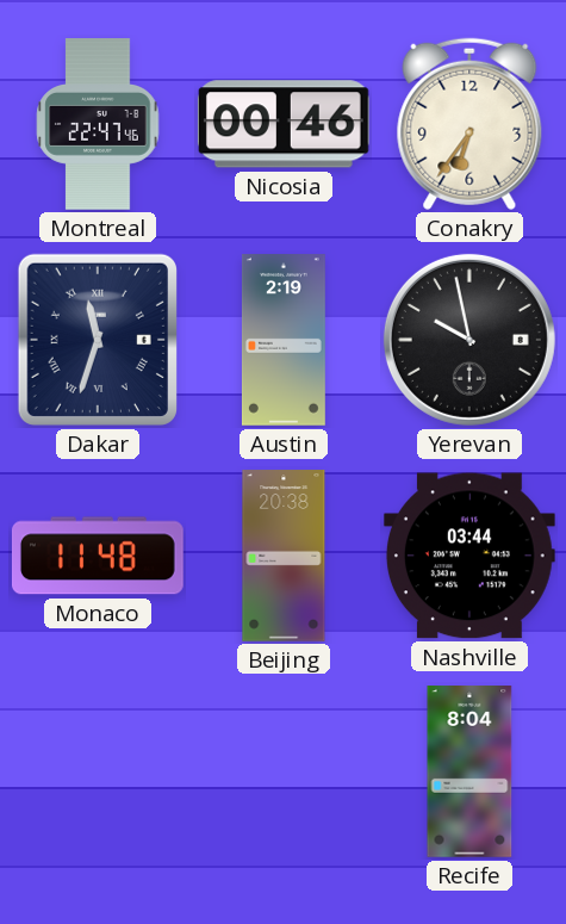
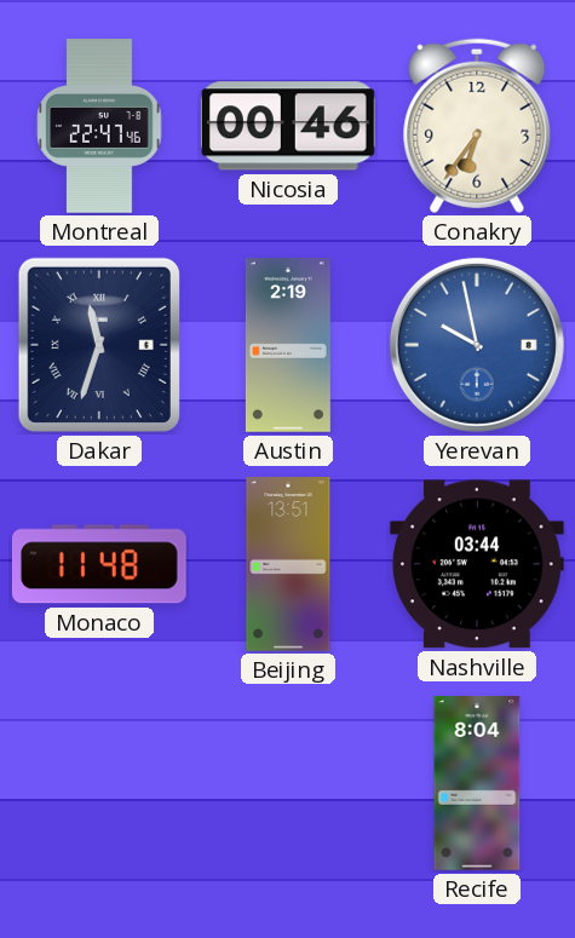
Yerevan dial: black -> blue (477, 345)
Beijing: 20:38 -> 13:51 (288, 564)
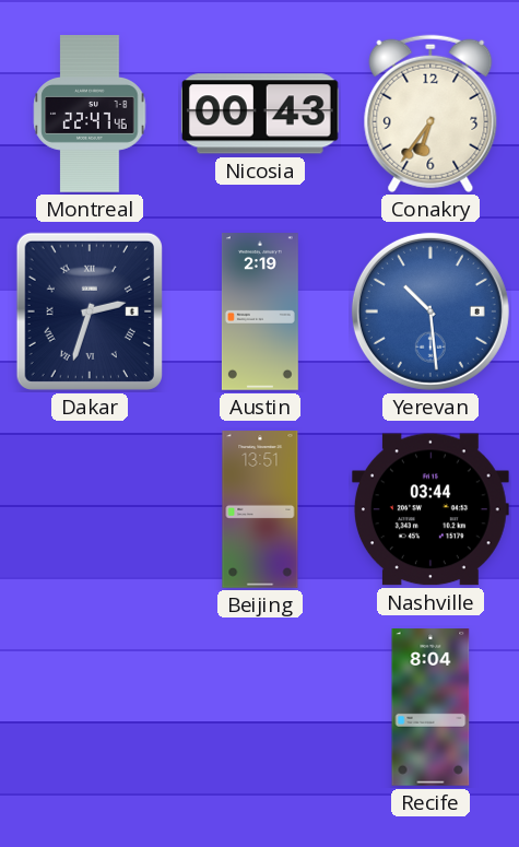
Nicosia: 00:46 -> 00:43 (260, 114)
Dakar: 11:33 -> 2:33 (90, 311)
Yerevan: 9:58 -> 10:29 (430, 311)
Monaco: 11:48 -> none (99, 564)
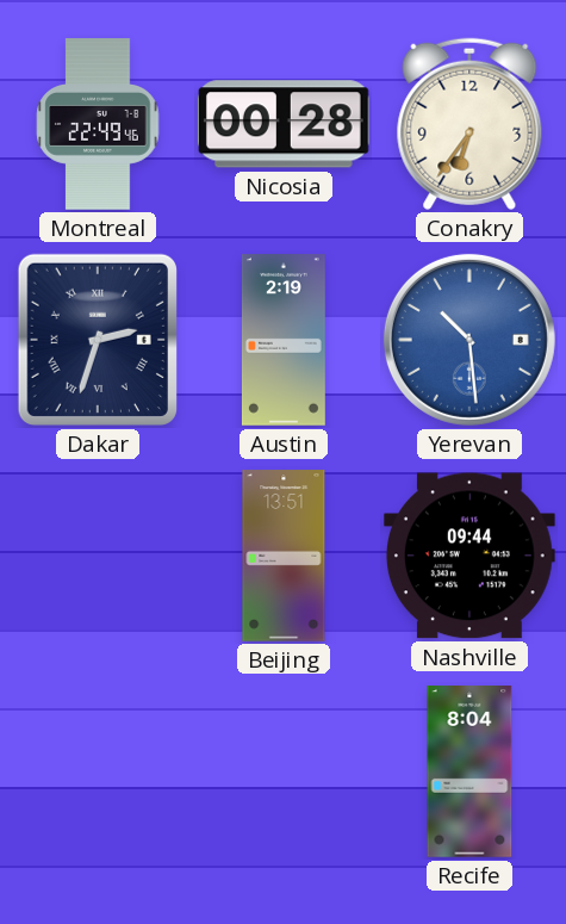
Montreal: 22:47 -> 22:49 (98, 124)
Nicosia: 00:43 -> 00:28 (284, 124)
Nashville: 03:44 -> 09:44 (469, 556)
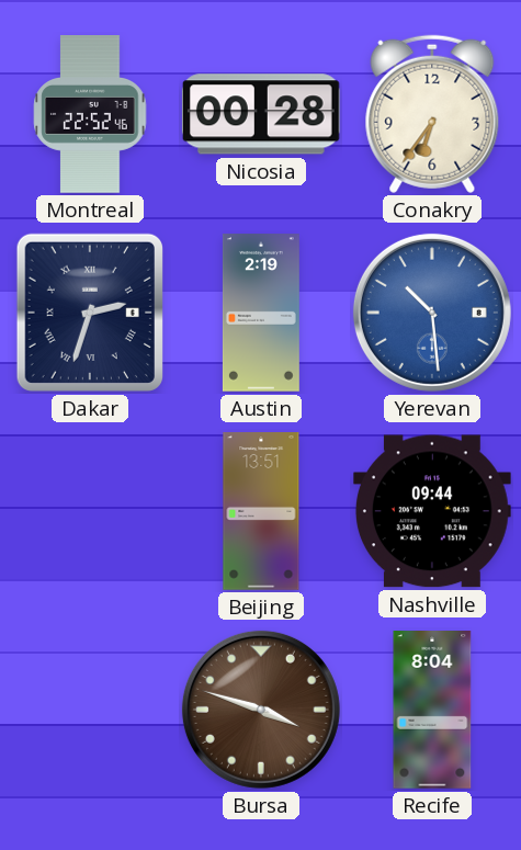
Montreal: 22:49 -> 22:52 (90, 114)
Bursa: none -> 3:48 (261, 710)
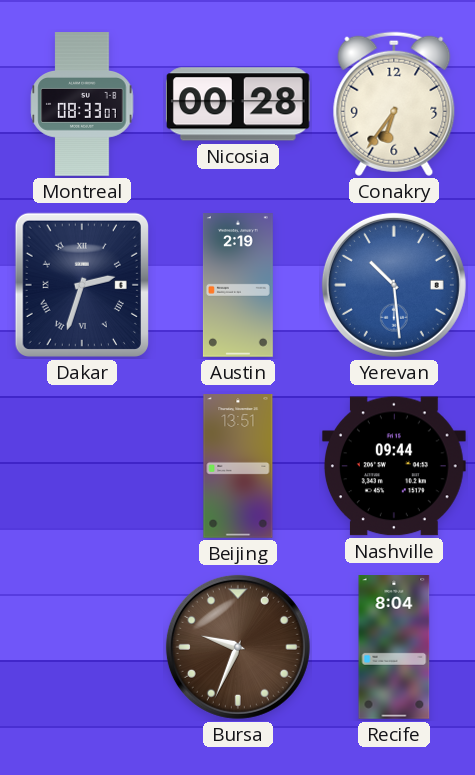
Montreal: 22:52 -> 08:33 (82, 104)
Bursa: 3:48 -> 9:34 (238, 647)
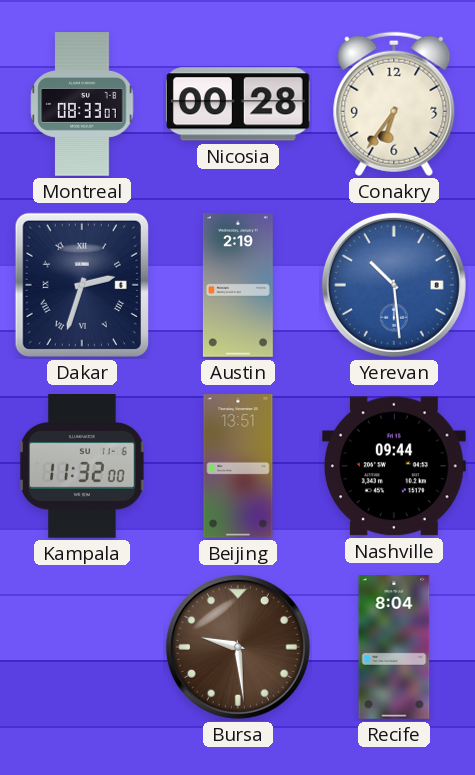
Kampala: none -> 11:32 (82, 467)
Bursa: 9:34 -> 9:29 (238, 647)
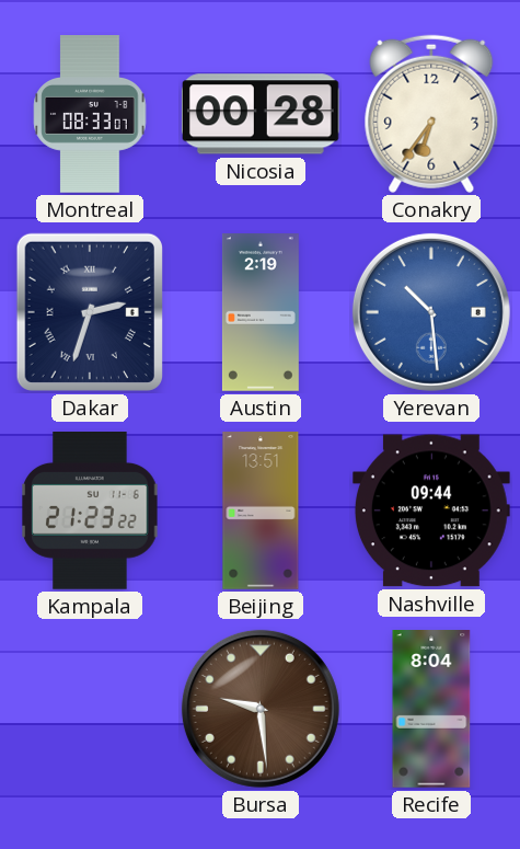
Kampala: 11:32 -> 21:23 (90, 512)
